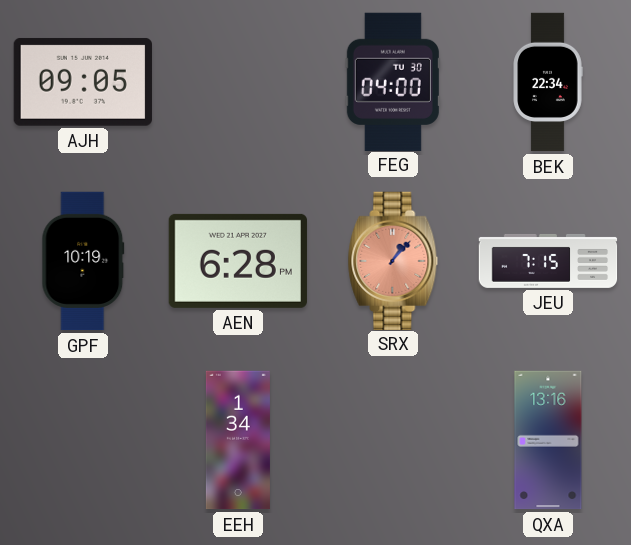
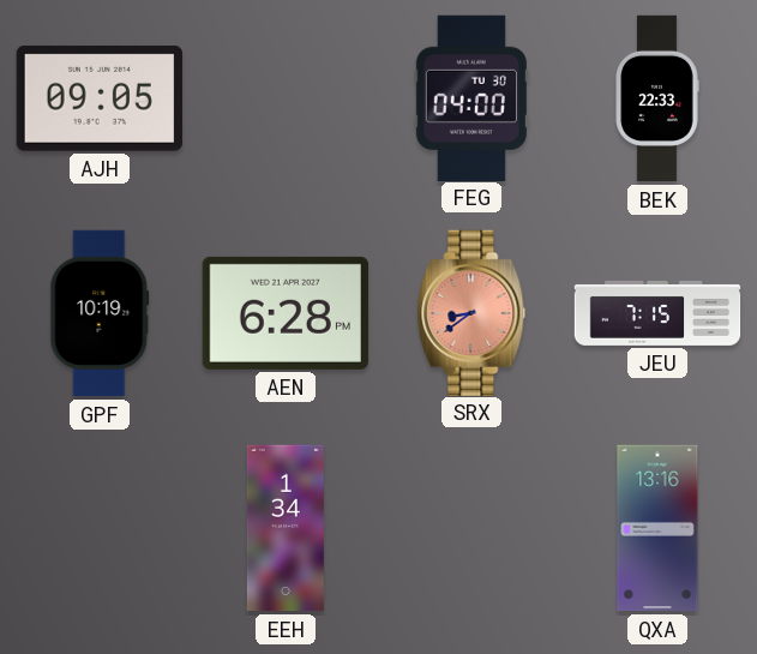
BEK: 22:34 -> 22:33 (657, 98)
SRX: 1:07 -> 8:39 (471, 312)
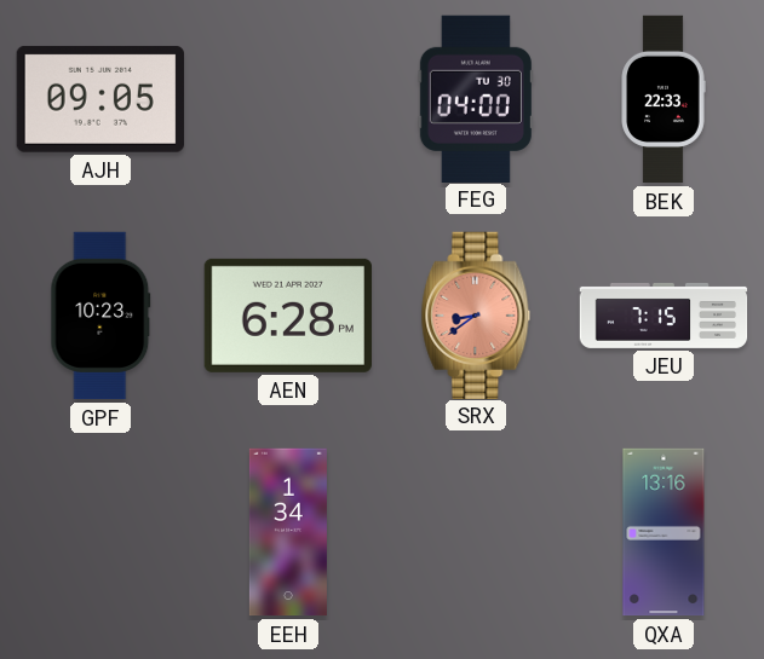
GPF: 10:19 -> 10:23 (100, 316)
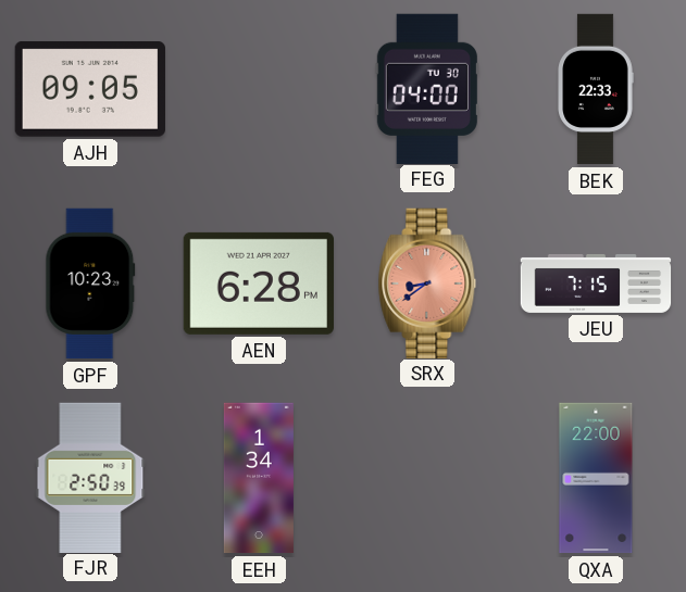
FJR: none -> 2:50 (90, 477)
QXA: 13:16 -> 22:00 (596, 478)
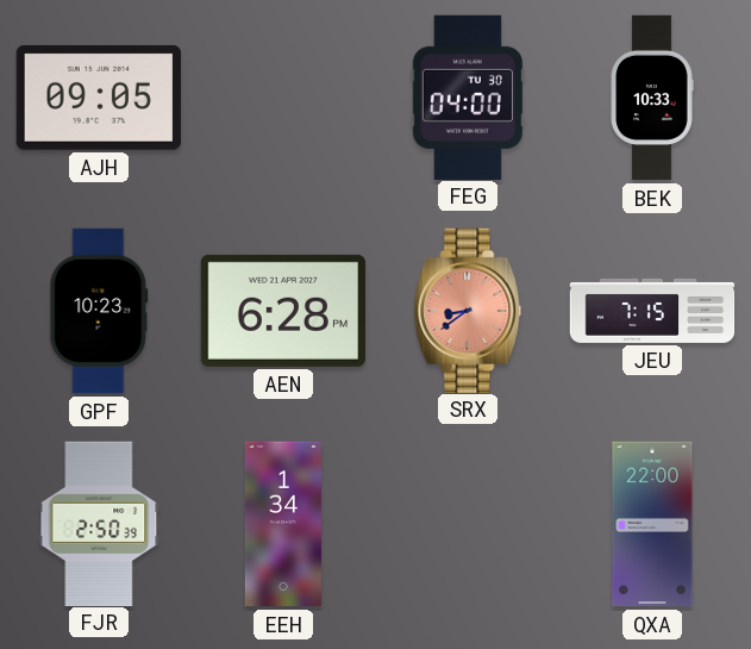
BEK: 22:33 -> 10:33 (652, 98)
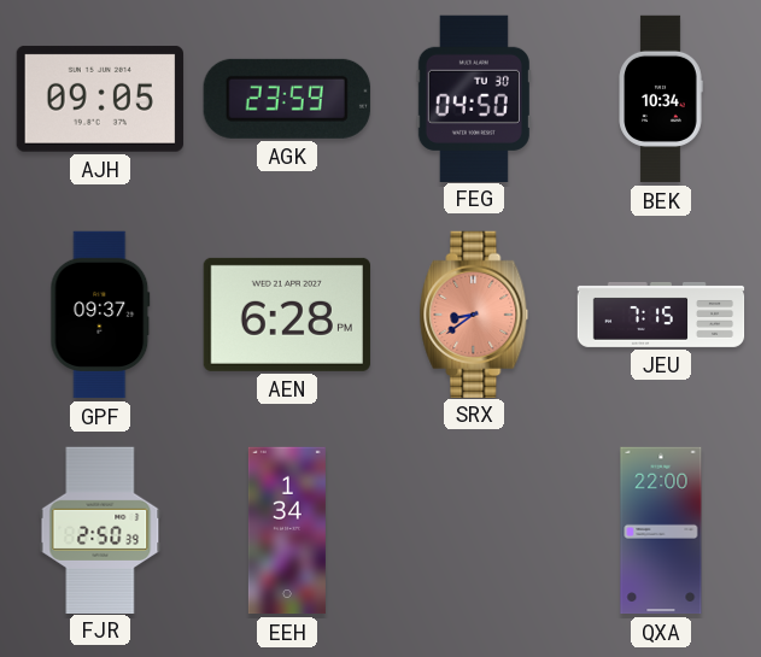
AGK: none -> 23:59 (287, 99)
FEG: 04:00 -> 04:50 (474, 98)
BEK: 10:33 -> 10:34 (661, 99)
GPF: 10:23 -> 09:37 (100, 315)
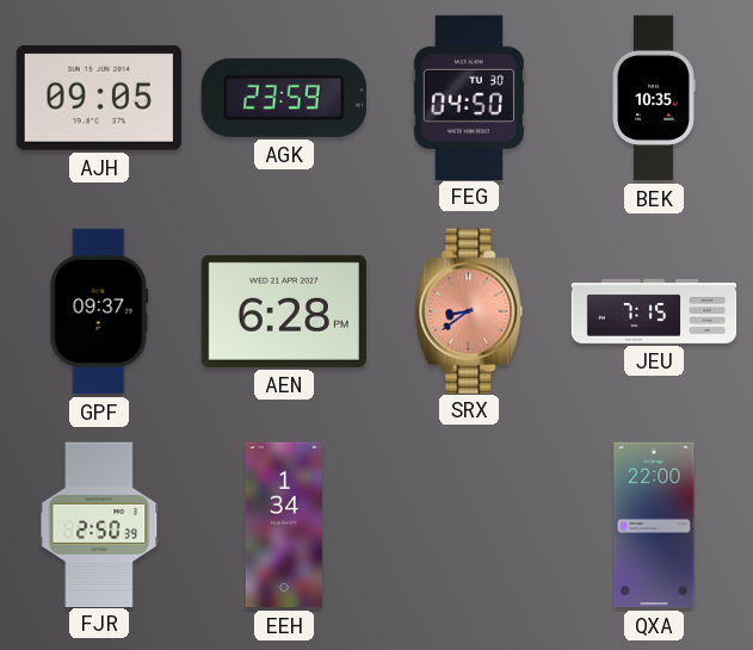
BEK: 10:34 -> 10:35 (654, 98)
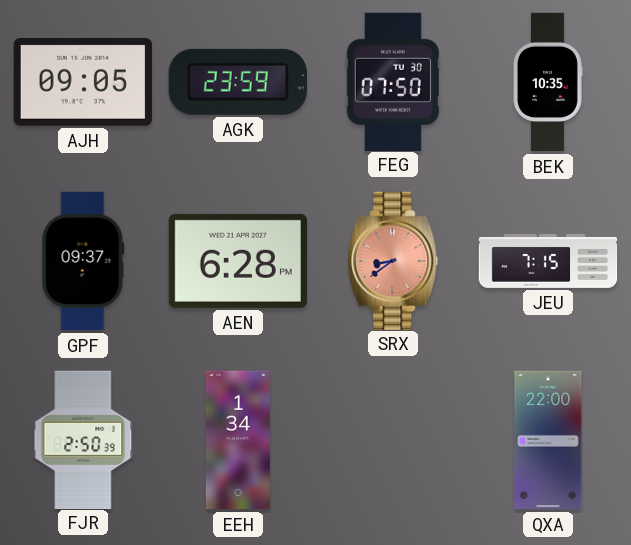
FEG: 04:50 -> 07:50 (393, 81)
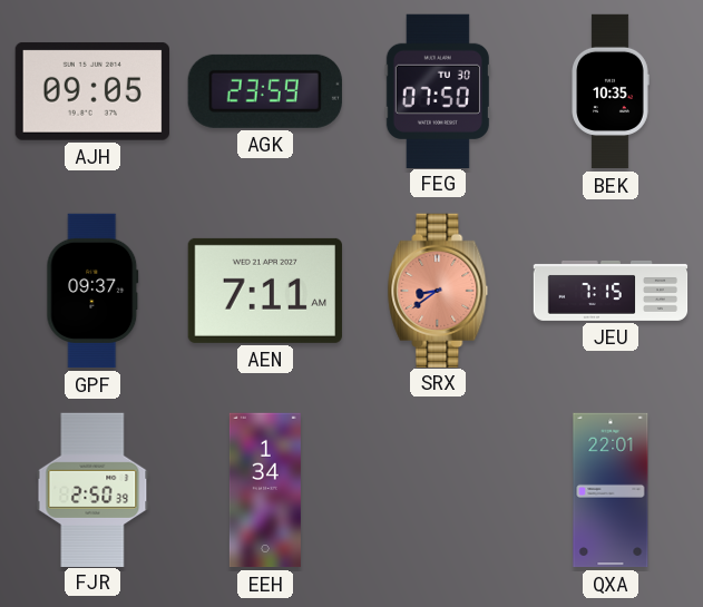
AEN: 6:28 -> 7:11 (265, 291)
QXA: 22:00 -> 22:01 (611, 490)
